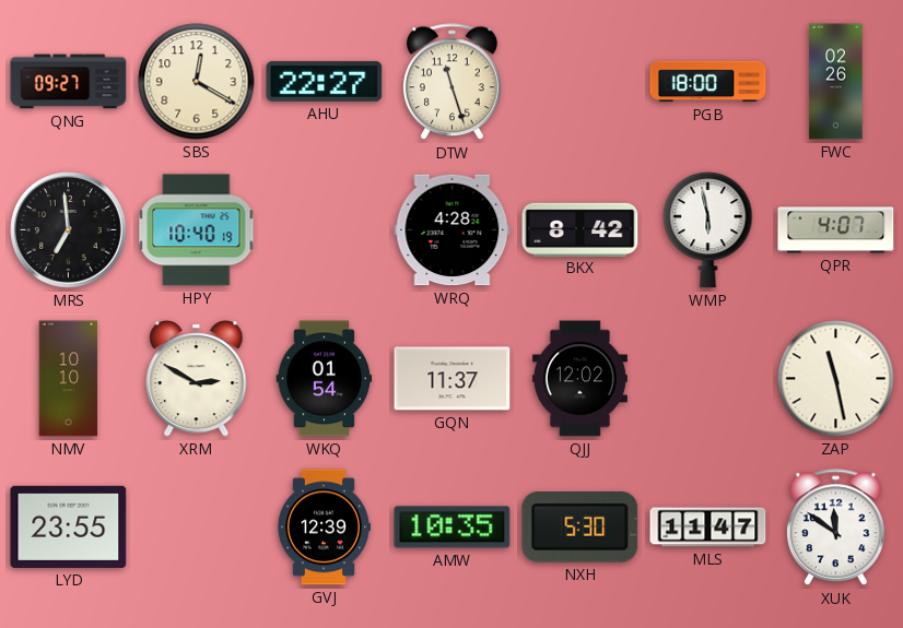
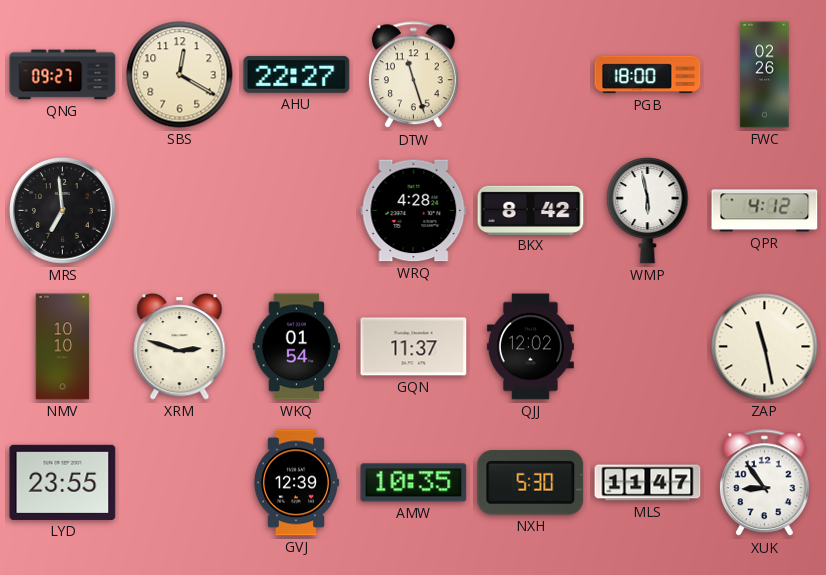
HPY: 10:40 -> none (197, 230)
QPR: 4:07 -> 4:12 (765, 211)
XRM: 2:50 -> 2:48 (180, 347)
XUK: 11:51 -> 8:54 (764, 483)
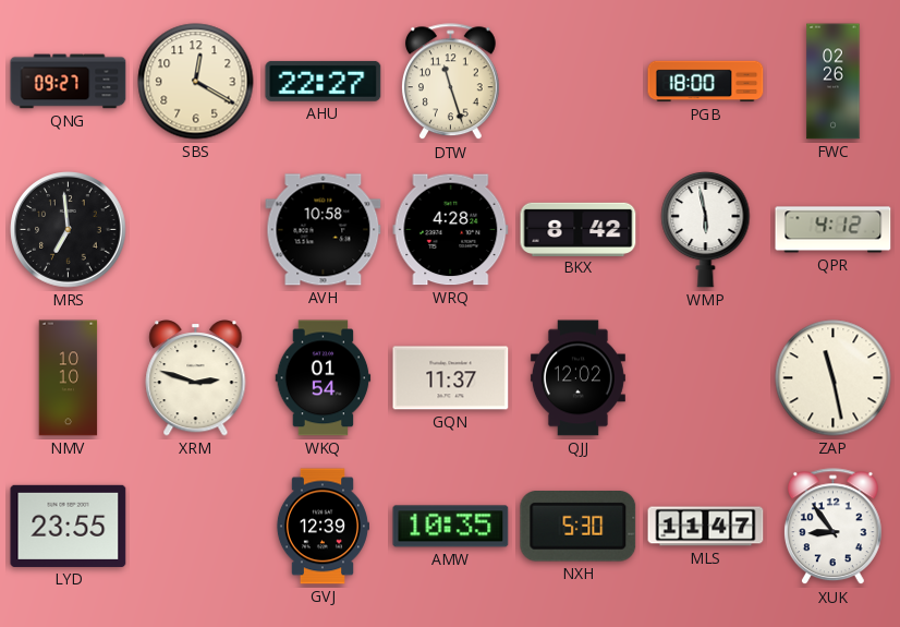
AVH: none -> 10:58 (324, 230)
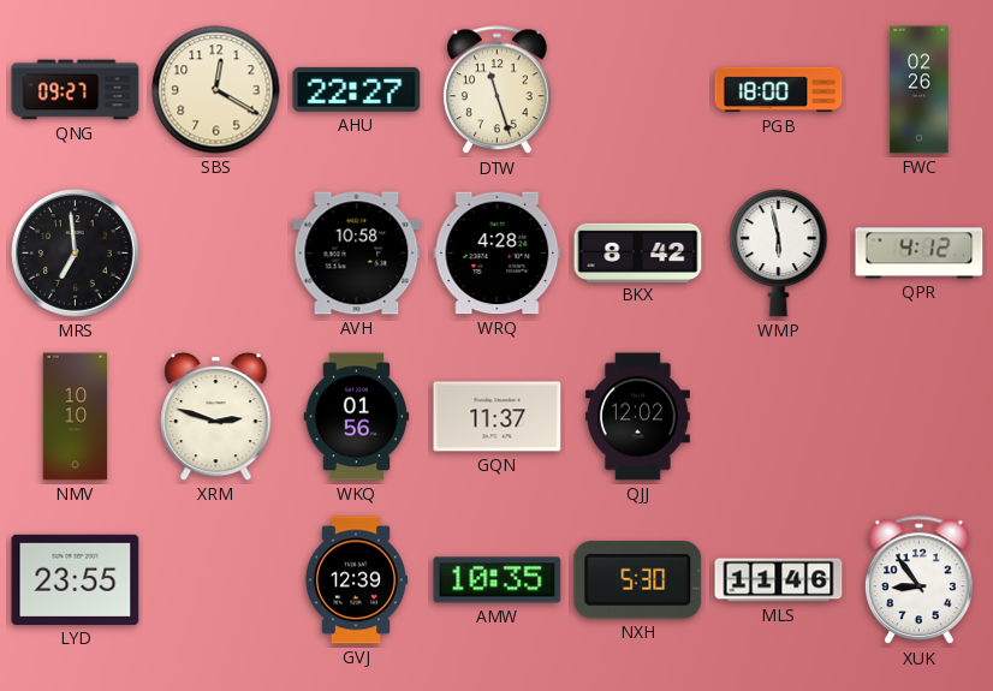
WKQ: 01:54 -> 01:56 (357, 417)
ZAP: 11:28 -> none (834, 378)
MLS: 11:47 -> 11:46 (779, 580)
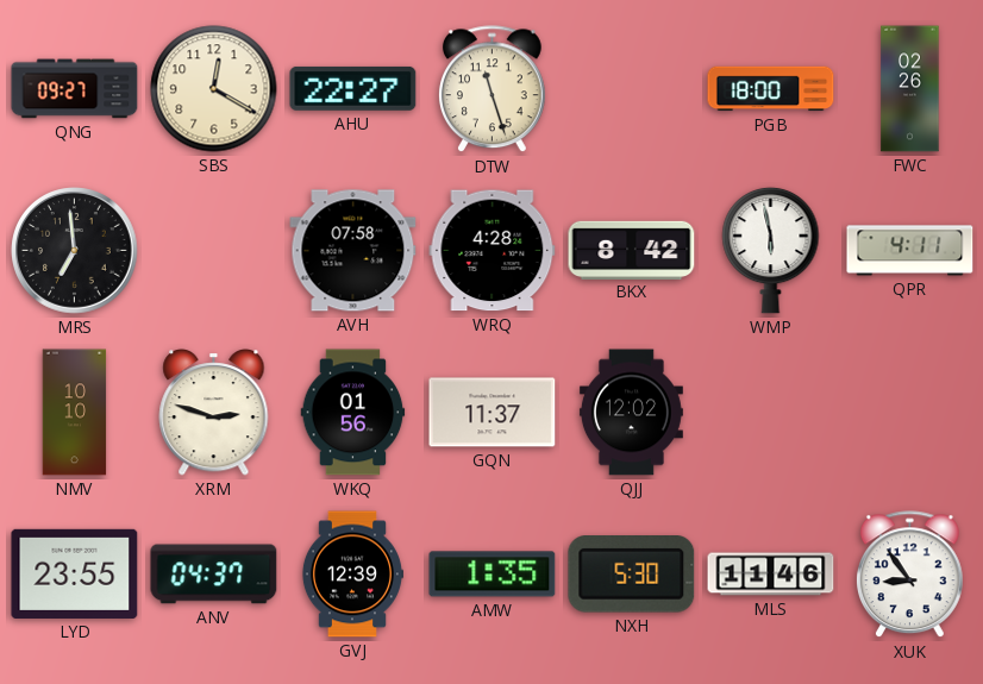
AVH: 10:58 -> 07:58 (353, 251)
QPR: 4:12 -> 4:11 (910, 251)
ANV: none -> 04:37 (214, 575)
AMW: 10:35 -> 1:35 (493, 575)
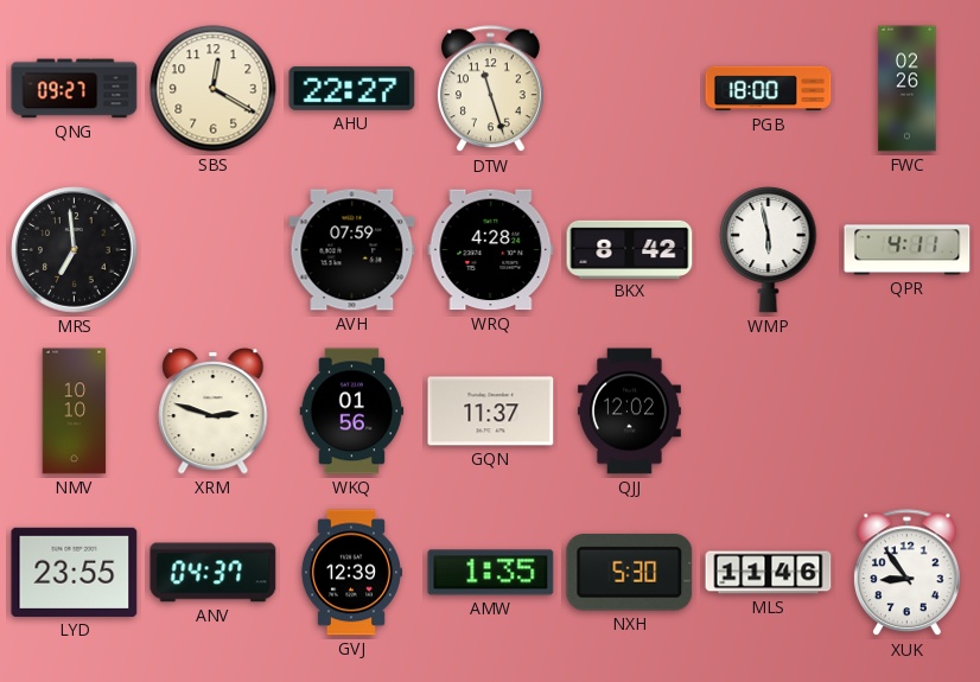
AVH: 07:58 -> 07:59 (352, 250)
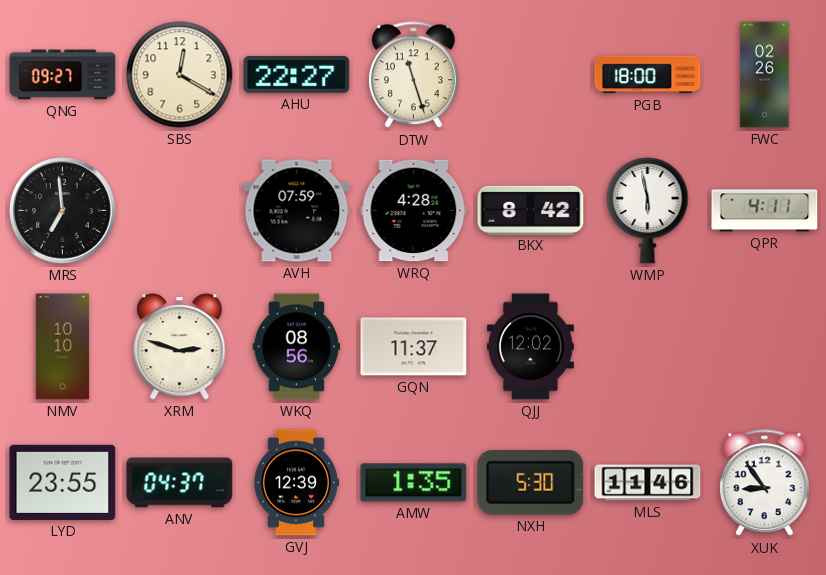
WKQ: 01:56 -> 08:56 (297, 347)
